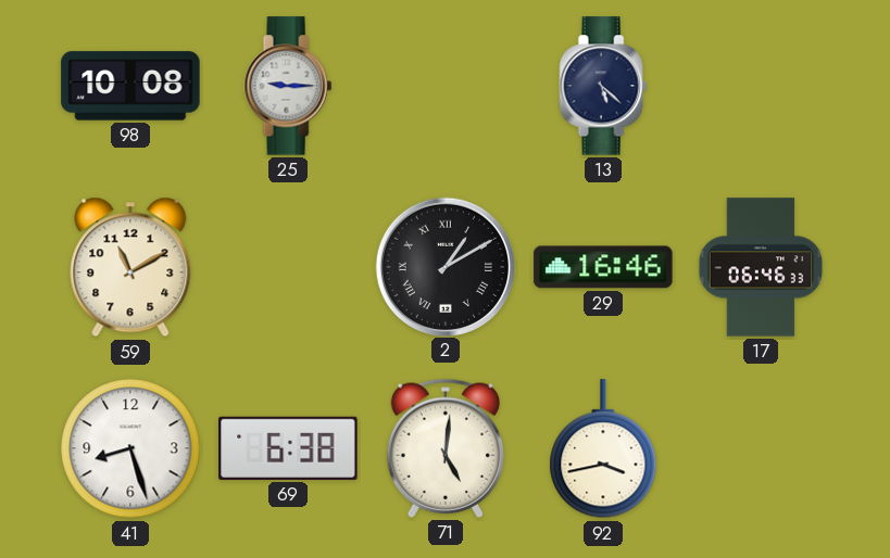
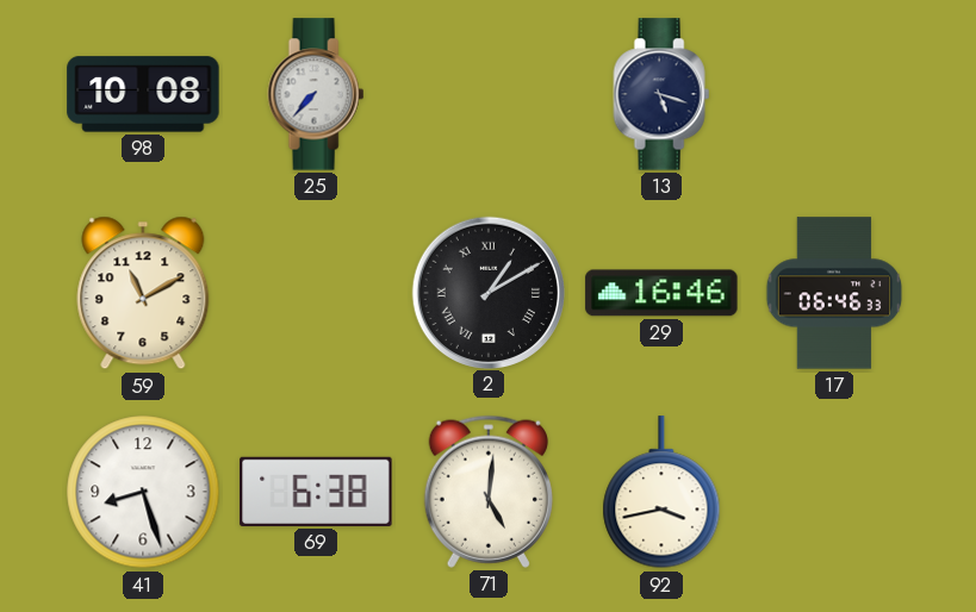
25: 9:15 -> 7:37 (316, 94)
13: 5:22 -> 5:18 (661, 94)
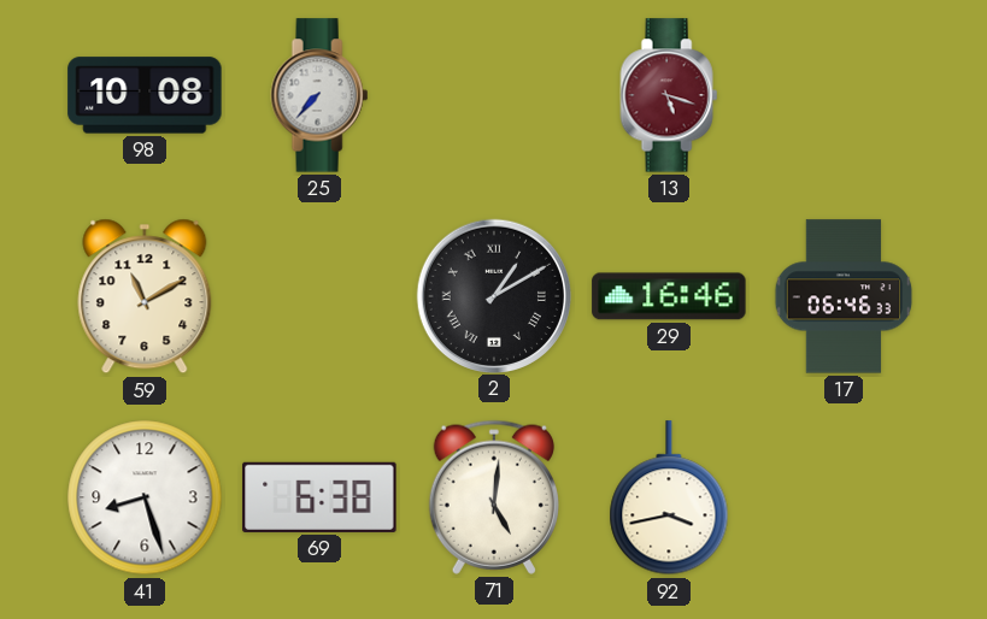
13 dial: navy -> burgundy (669, 95)
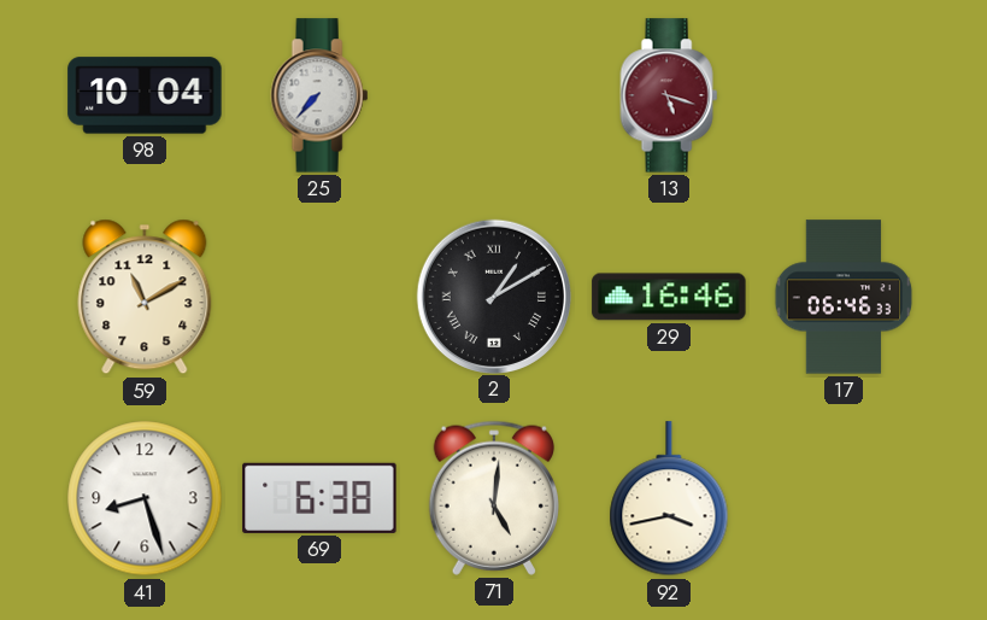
98: 10:08 -> 10:04 (145, 95)
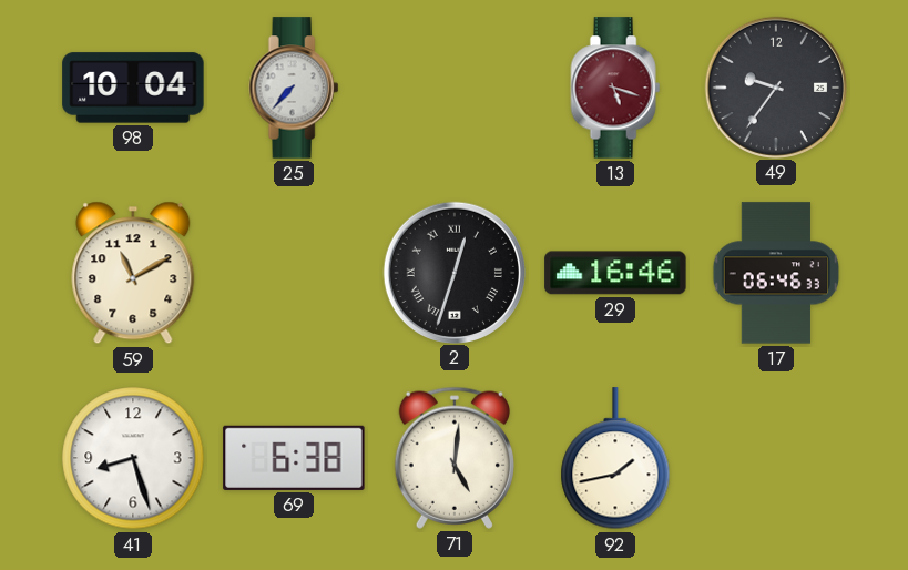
49: none -> 9:36 (775, 86)
2: 1:10 -> 12:33 (453, 272)
92: 3:43 -> 1:43 (615, 459)
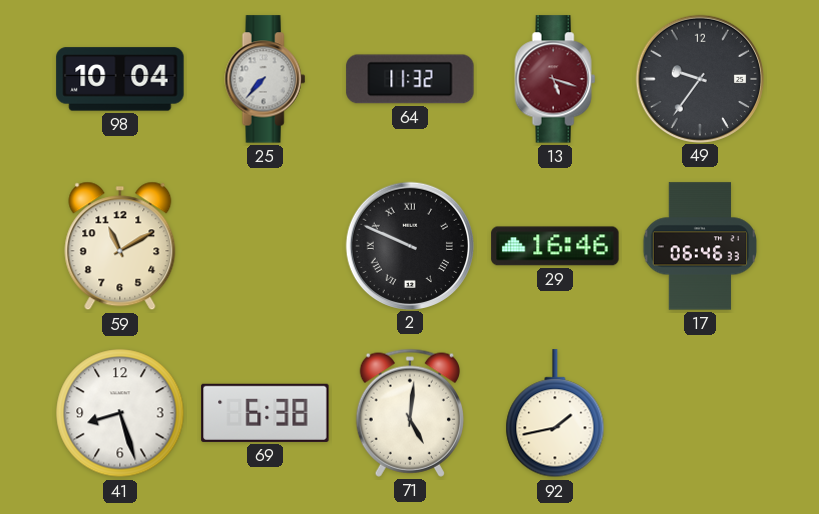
64: none -> 11:32 (410, 79)
2: 12:33 -> 9:49 (409, 245)
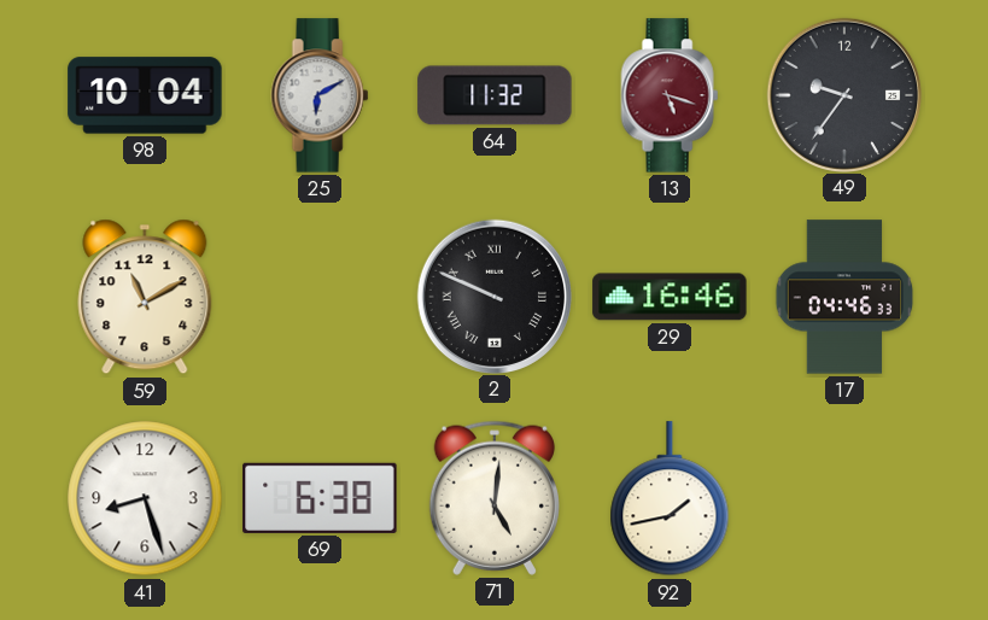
25: 7:37 -> 6:10 (320, 95)
17: 06:46 -> 04:46 (844, 297)
